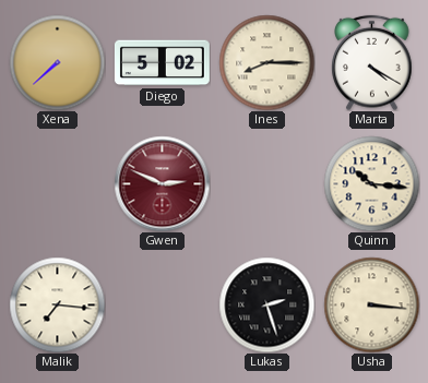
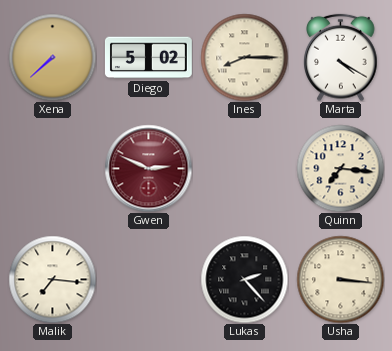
Quinn: 10:16 -> 7:16 (340, 168)
Lukas: 2:27 -> 2:23 (244, 279)
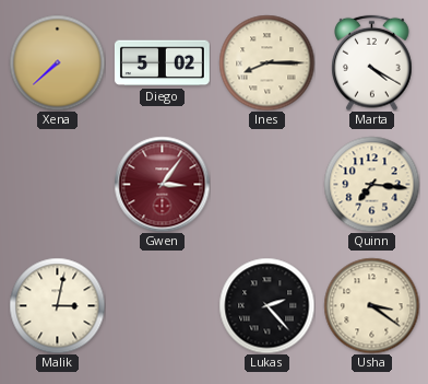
Gwen: 2:49 -> 3:06 (162, 184)
Malik: 7:16 -> 3:02 (57, 305)
Usha: 3:16 -> 3:21 (371, 305)
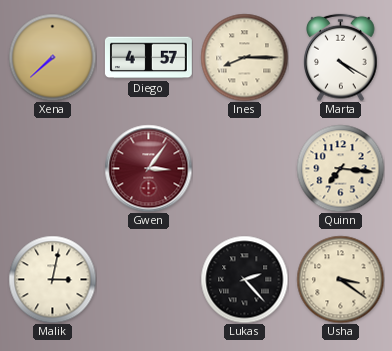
Diego: 5:02 -> 4:57 (148, 58)
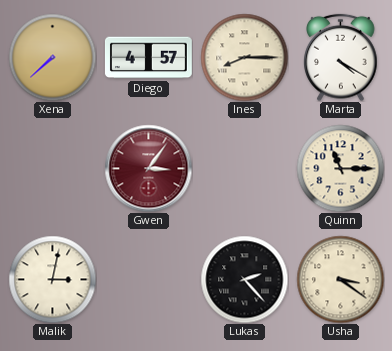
Quinn: 7:16 -> 11:15 (340, 168)
